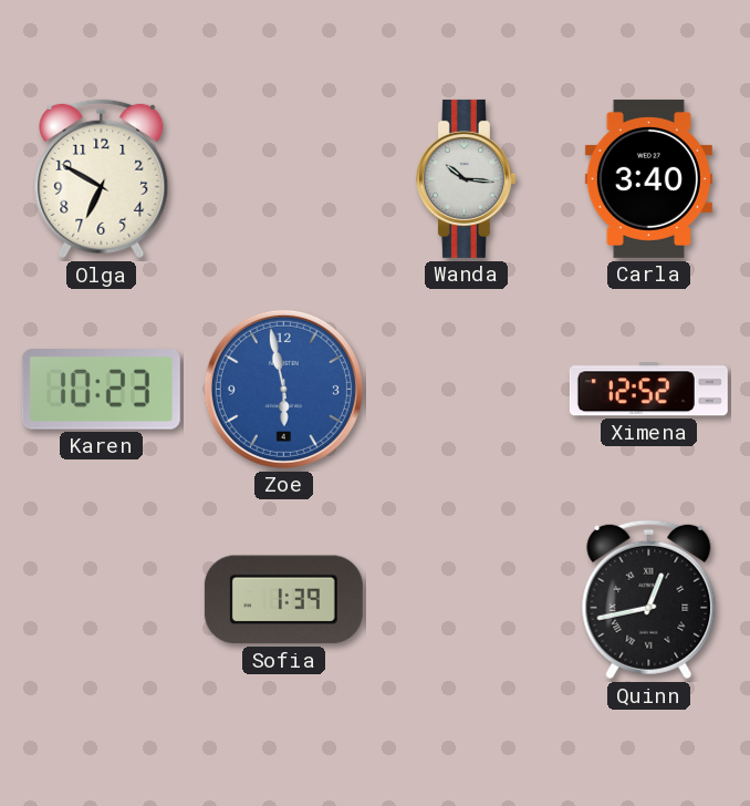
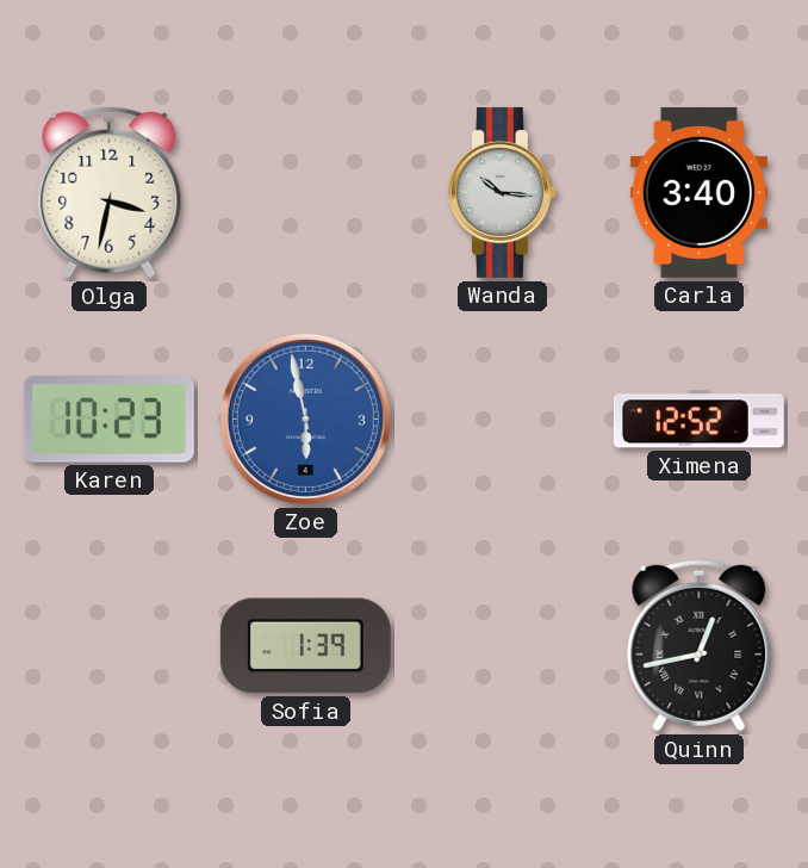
Olga: 6:50 -> 3:32 (110, 193)
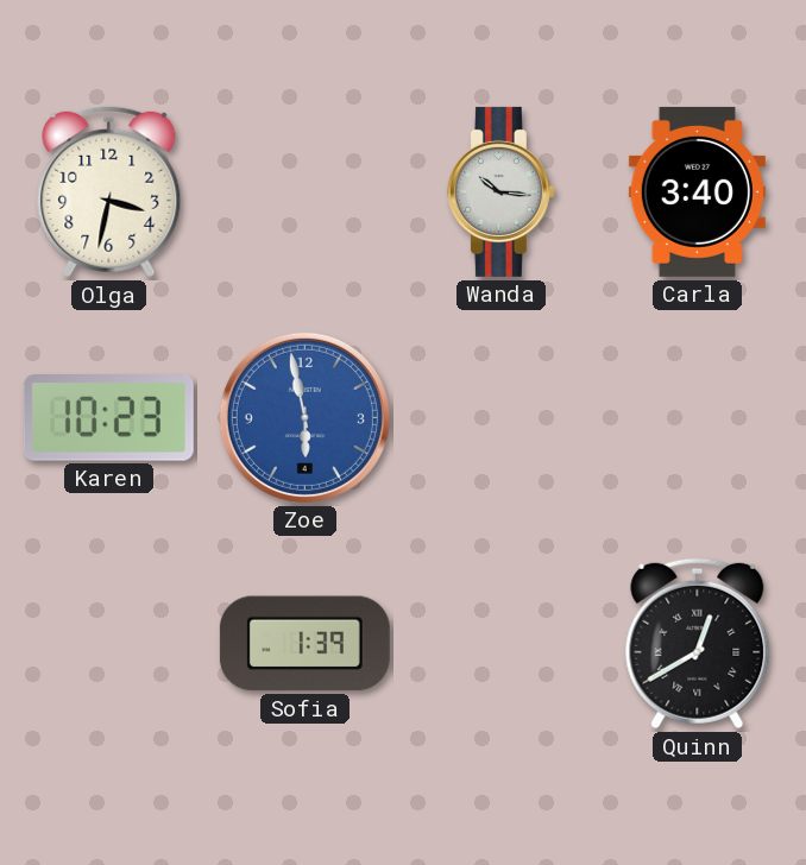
Ximena: 12:52 -> none (698, 420)
Quinn: 12:43 -> 12:40 (698, 644)
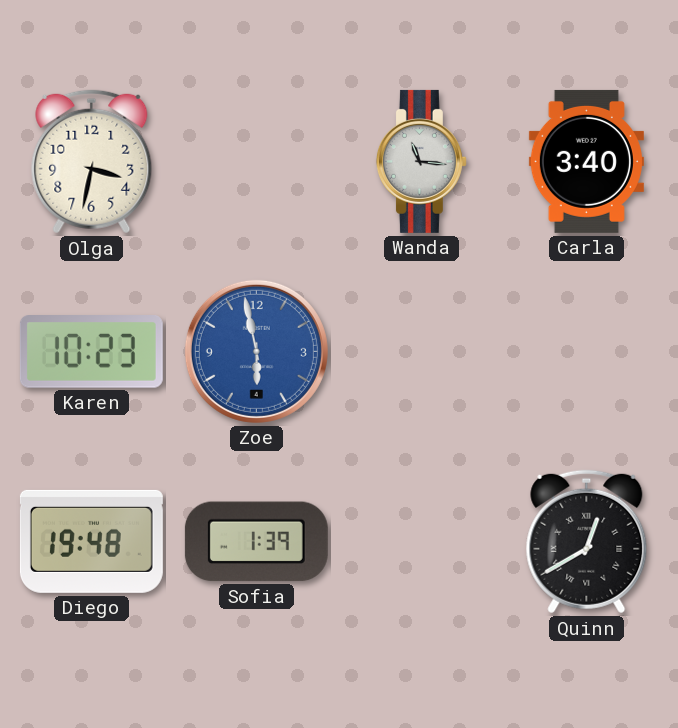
Wanda: 10:16 -> 11:16 (421, 161)
Diego: none -> 19:48 (91, 541)
